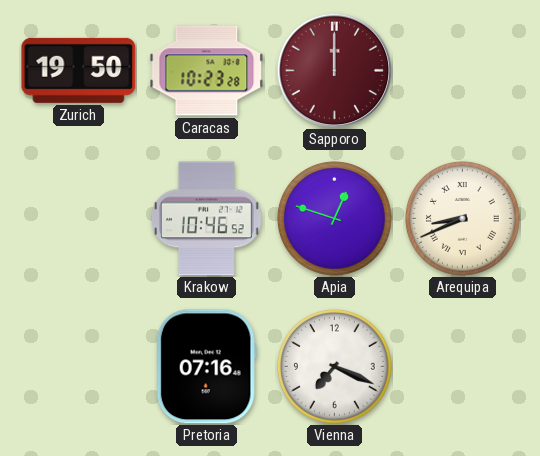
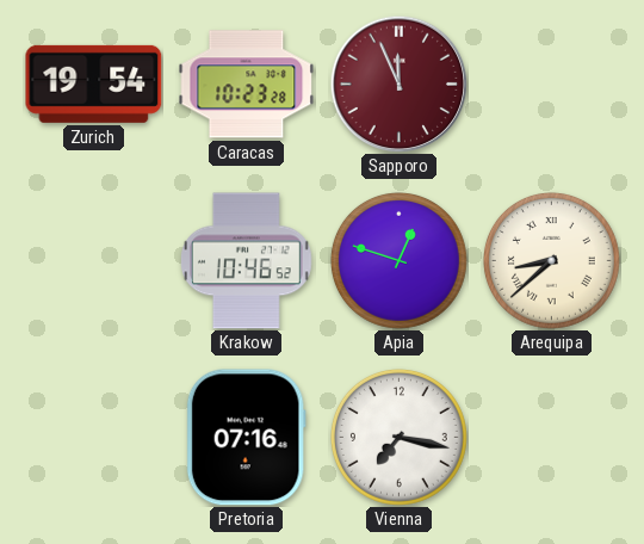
Zurich: 19:50 -> 19:54 (94, 84)
Sapporo: 12:00 -> 11:56 (398, 84)
Arequipa: 8:41 -> 8:38 (551, 260)
Vienna: 7:19 -> 7:17 (398, 437)
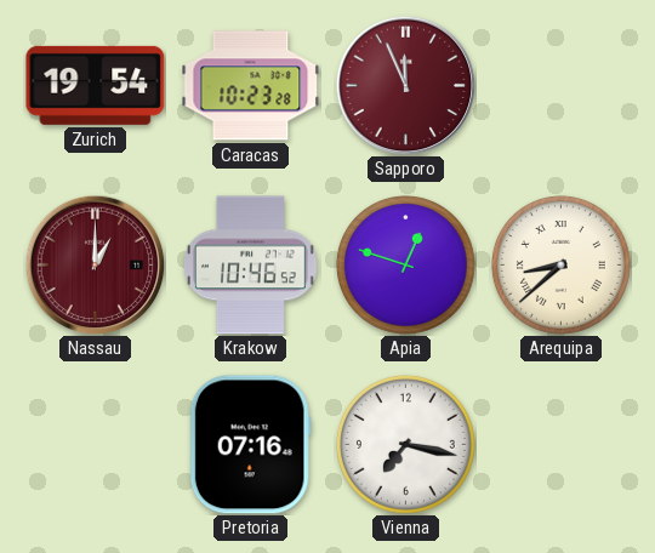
Nassau: none -> 1:00 (95, 264)
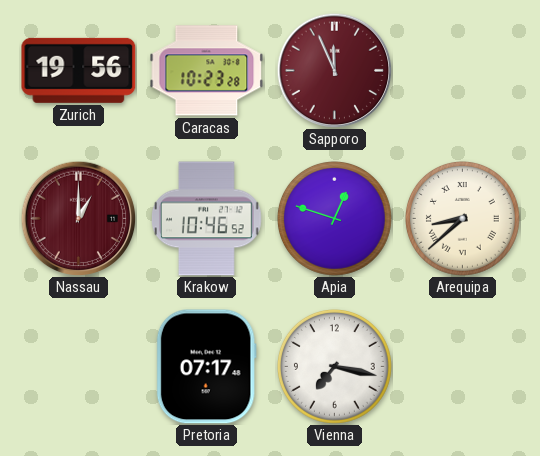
Zurich: 19:54 -> 19:56 (79, 70)
Pretoria: 07:16 -> 07:17 (206, 367)
